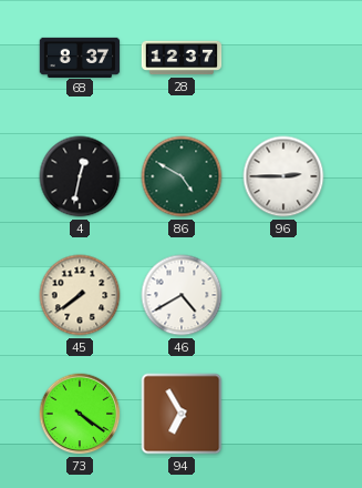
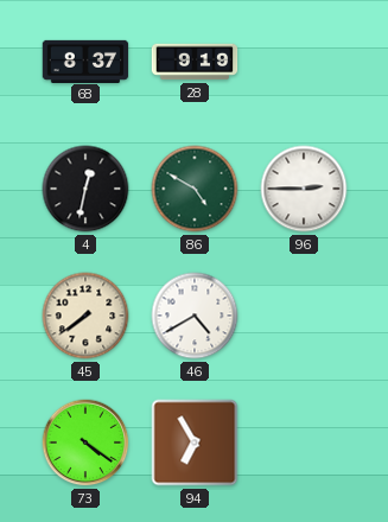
28: 12:37 -> 9:19 (195, 62)
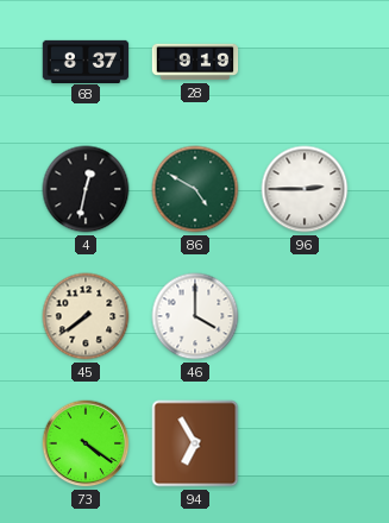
46: 4:40 -> 4:00 (195, 316)
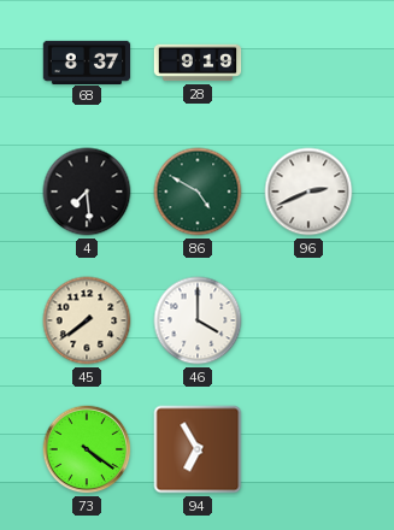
4: 12:32 -> 7:29 (87, 192)
96: 2:45 -> 2:41 (308, 192)
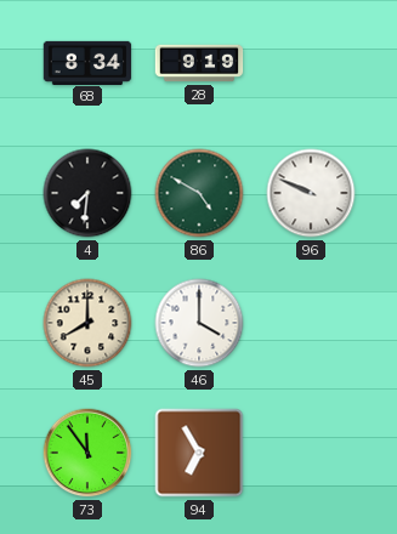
68: 8:37 -> 8:34 (87, 62)
4: 7:29 -> 7:31 (87, 193)
96: 2:41 -> 9:49 (311, 193)
45: 7:39 -> 8:00 (87, 323)
73: 4:21 -> 11:54 (87, 453)
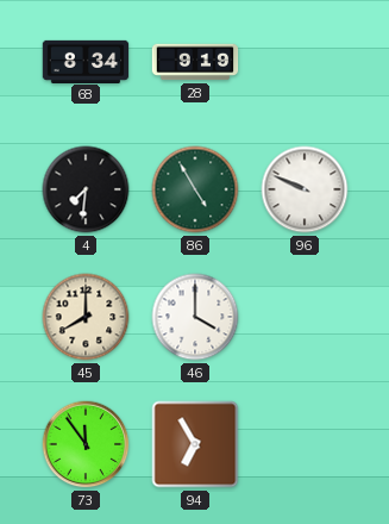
86: 4:50 -> 4:55 (195, 189)
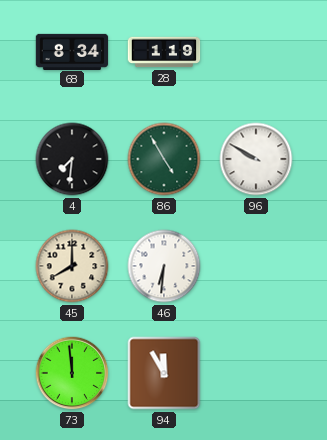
28: 9:19 -> 1:19 (164, 52)
96: 9:49 -> 9:50 (256, 159)
46: 4:00 -> 6:31 (164, 266)
73: 11:54 -> 11:59 (72, 373)
94: 6:55 -> 11:55 (164, 373)
